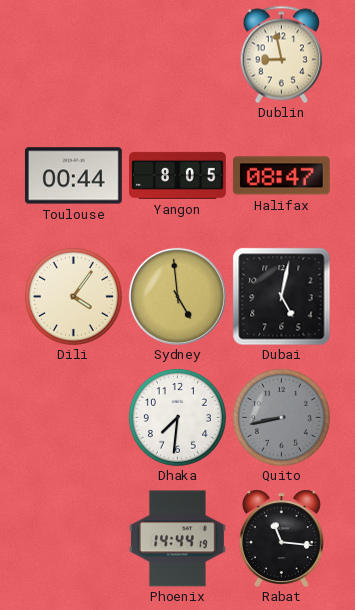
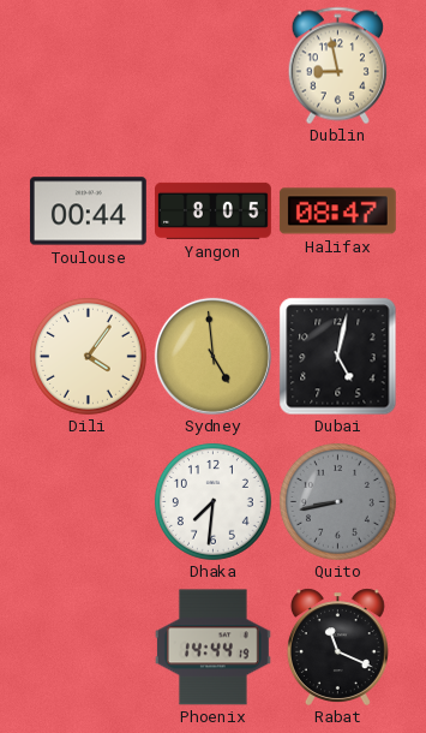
Rabat: 11:16 -> 11:19 (337, 646)
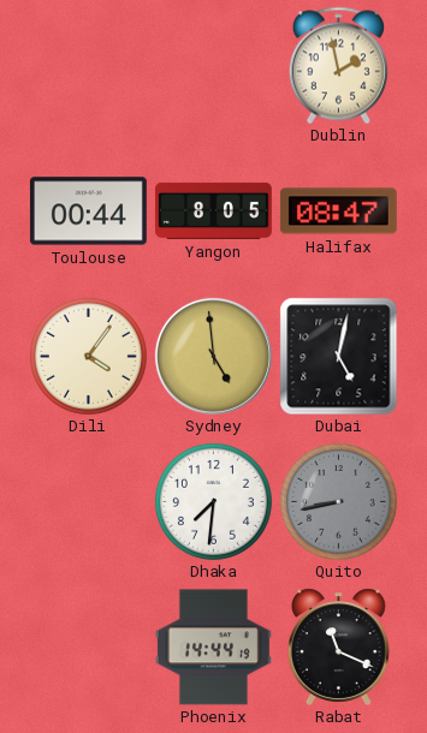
Dublin: 8:58 -> 1:58 (338, 65)
